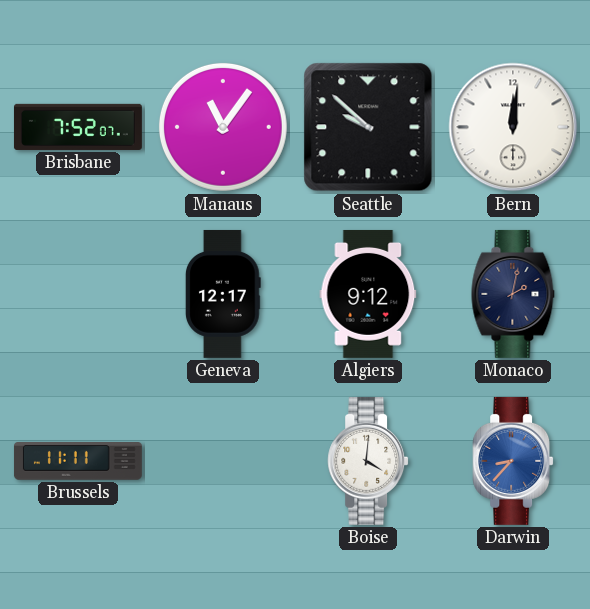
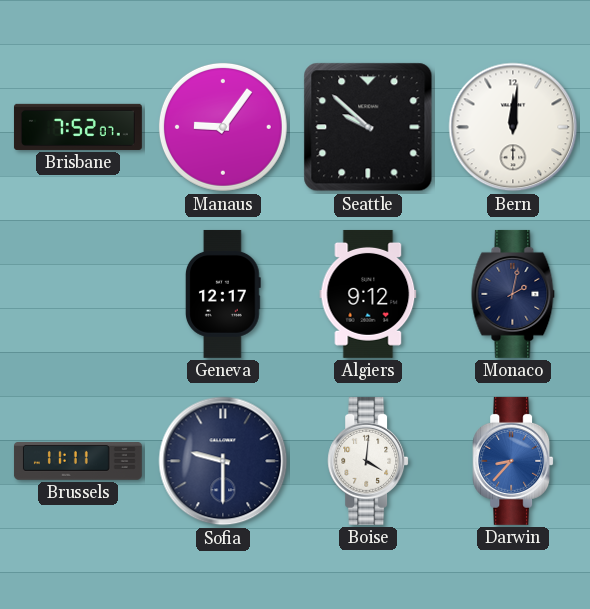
Manaus: 11:06 -> 9:06 (223, 127)
Sofia: none -> 9:30 (223, 461)
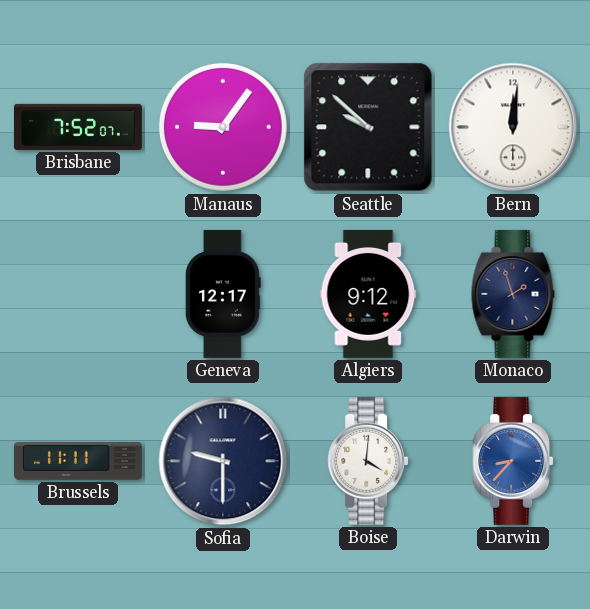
Monaco: 2:02 -> 1:57 (513, 294)
